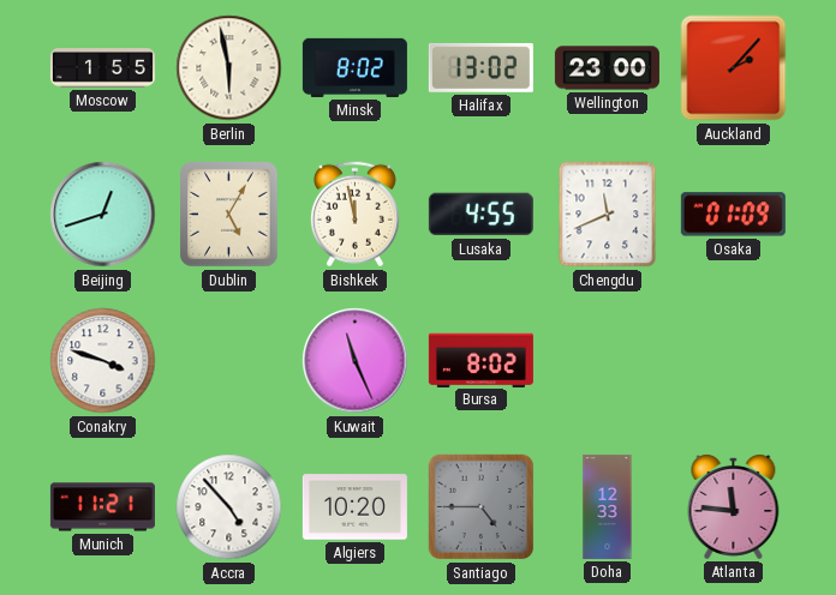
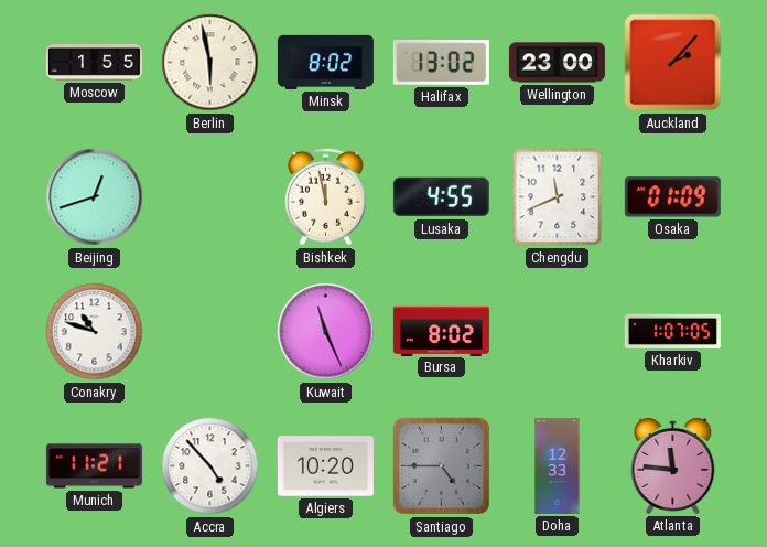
Dublin: 5:05 -> none (229, 215)
Conakry: 3:48 -> 10:48 (95, 332)
Kharkiv: none -> 1:07 (672, 331)
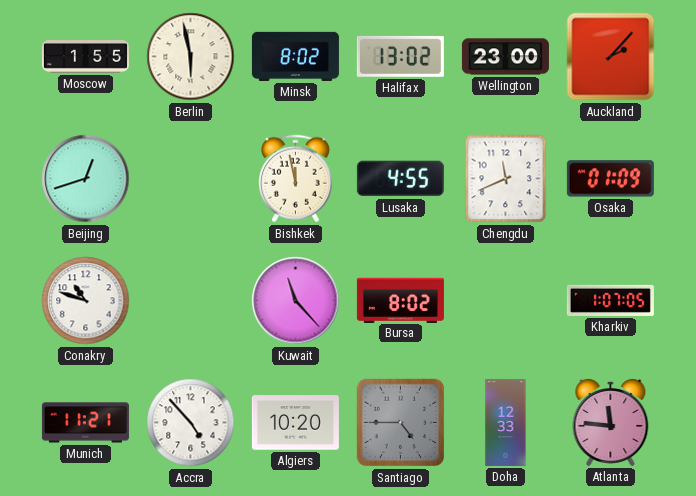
Kuwait: 11:26 -> 11:23 (296, 301)
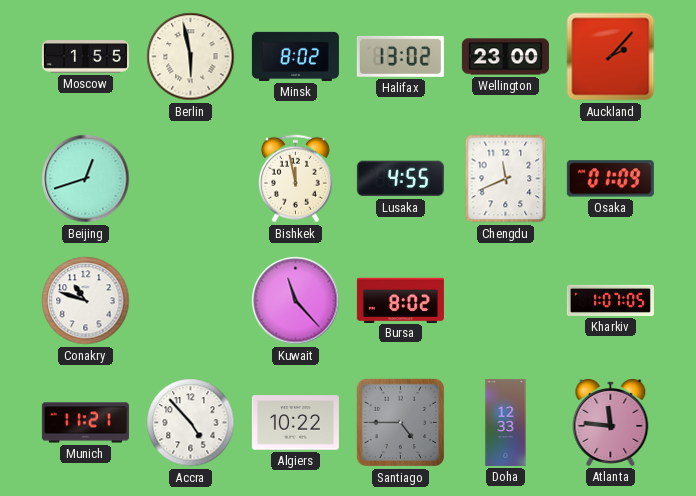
Algiers: 10:20 -> 10:22 (295, 423)
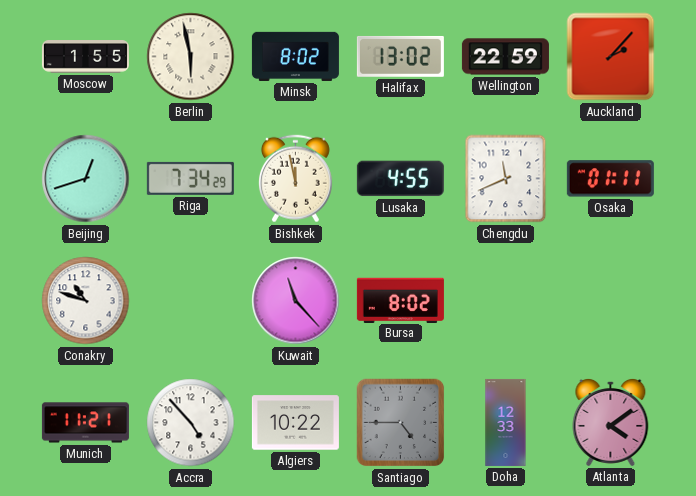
Wellington: 23:00 -> 22:59 (505, 57)
Riga: none -> 7:34 (190, 178)
Osaka: 01:09 -> 01:11 (610, 179)
Kharkiv: 1:07 -> none (610, 300)
Atlanta: 11:46 -> 4:09 (611, 422)
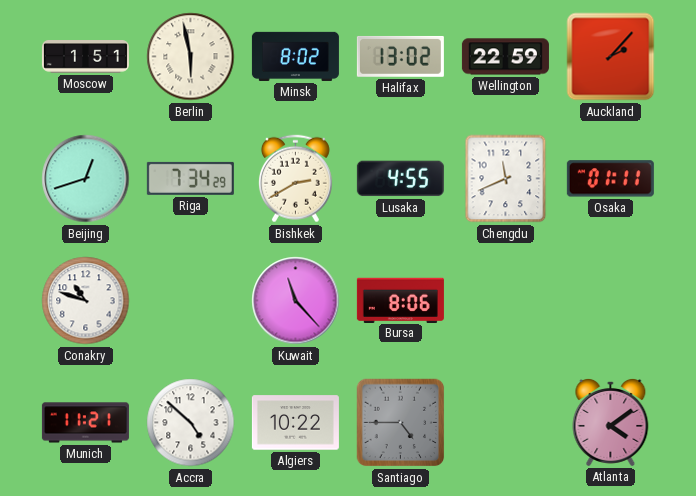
Moscow: 1:55 -> 1:51 (85, 57)
Bishkek: 11:58 -> 2:40 (295, 179)
Bursa: 8:02 -> 8:06 (400, 300)
Accra: 4:53 -> 4:52 (191, 423)
Doha: 12:33 -> none (506, 422)
